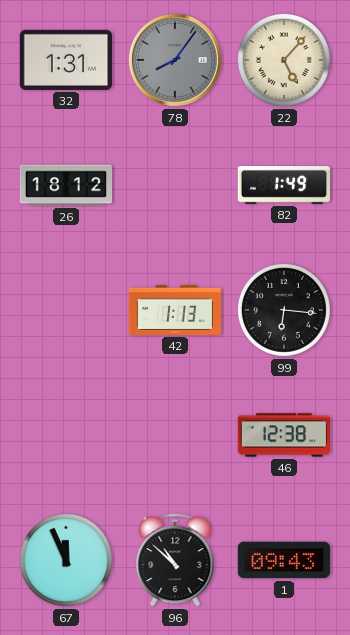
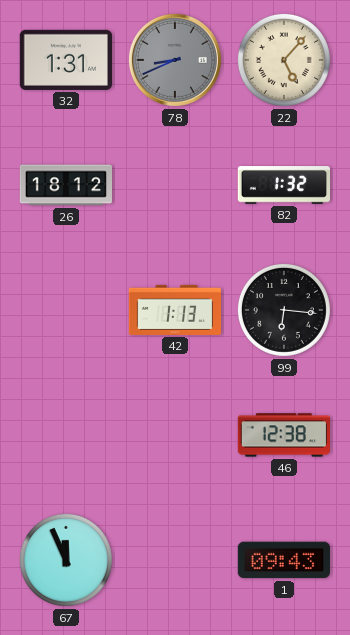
78: 8:06 -> 8:41 (175, 60)
82: 1:49 -> 1:32 (283, 185)
96: 10:52 -> none (175, 560)
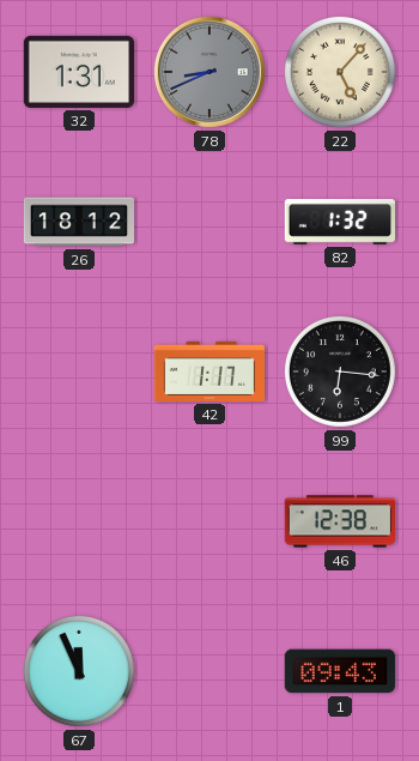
42: 1:13 -> 1:17 (208, 372)
